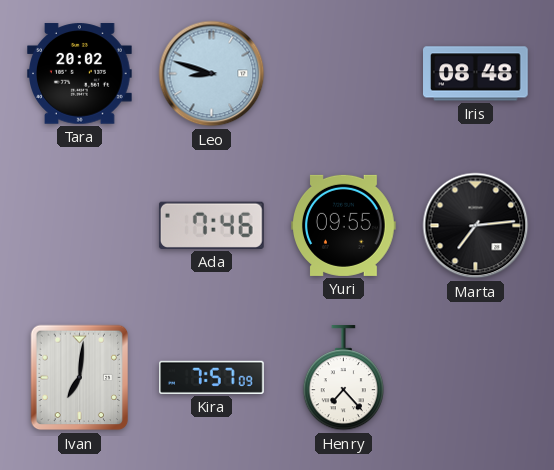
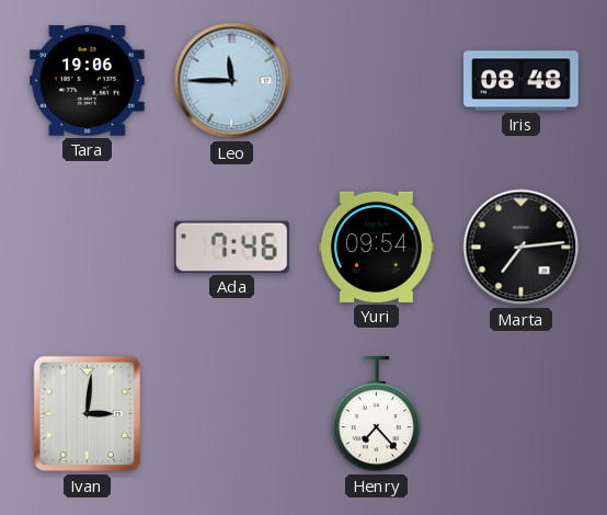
Tara: 20:02 -> 19:06 (88, 81)
Leo: 8:48 -> 11:45 (232, 81)
Yuri: 09:55 -> 09:54 (377, 247)
Ivan: 7:01 -> 3:01 (88, 414)
Kira: 7:57 -> none (212, 377)
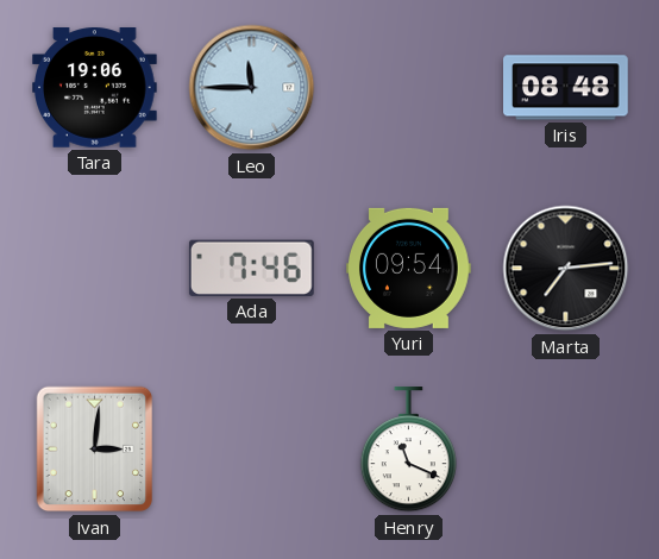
Henry: 7:23 -> 11:19 (408, 451)
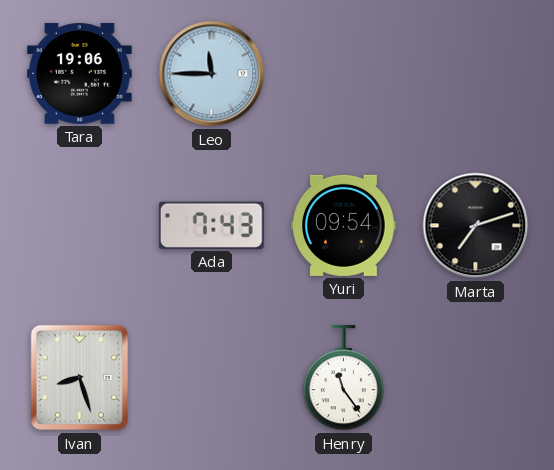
Iris: 08:48 -> none (566, 88)
Ada: 7:46 -> 7:43 (211, 225)
Marta: 7:14 -> 7:12 (476, 226)
Ivan: 3:01 -> 8:27 (80, 378)
Henry: 11:19 -> 11:24 (343, 379)
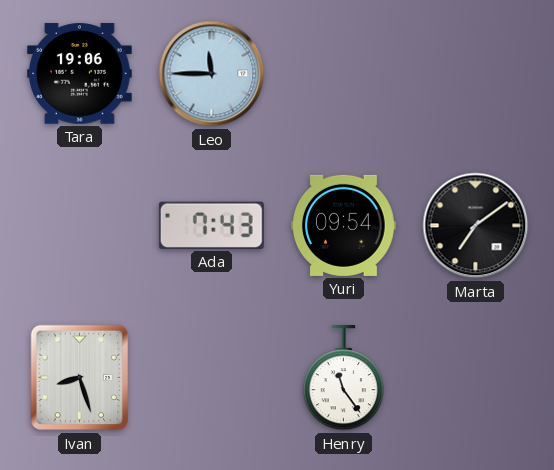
Marta: 7:12 -> 7:09 (476, 226)
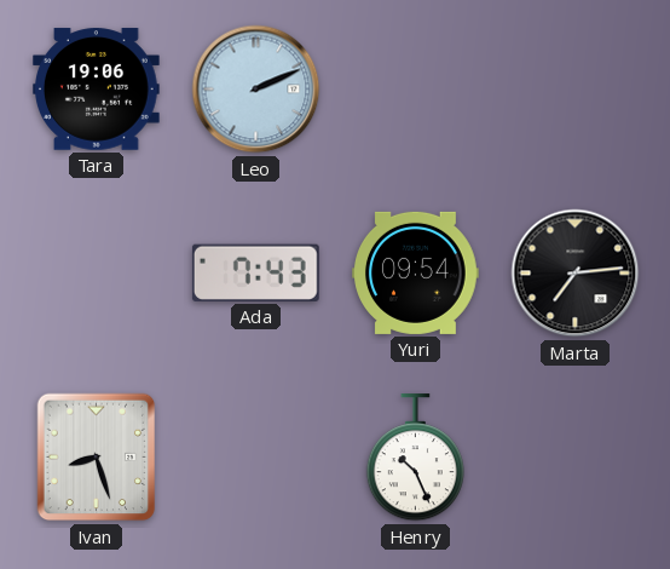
Leo: 11:45 -> 2:11 (256, 90)
Marta: 7:09 -> 7:14 (576, 274)
Henry: 11:24 -> 10:26 (415, 459)
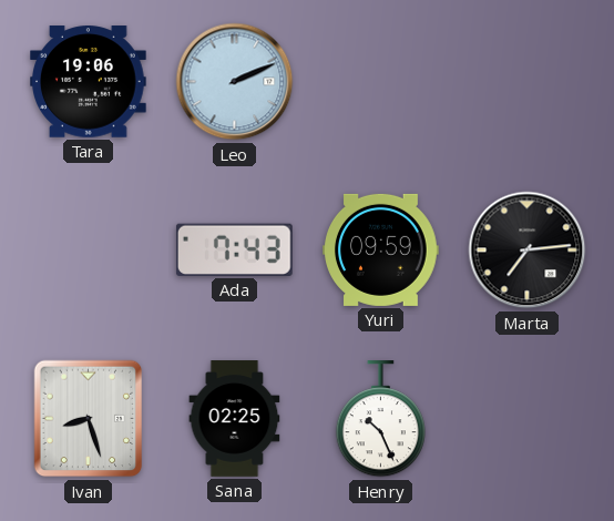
Yuri: 09:54 -> 09:59 (381, 249)
Sana: none -> 02:25 (235, 419)
